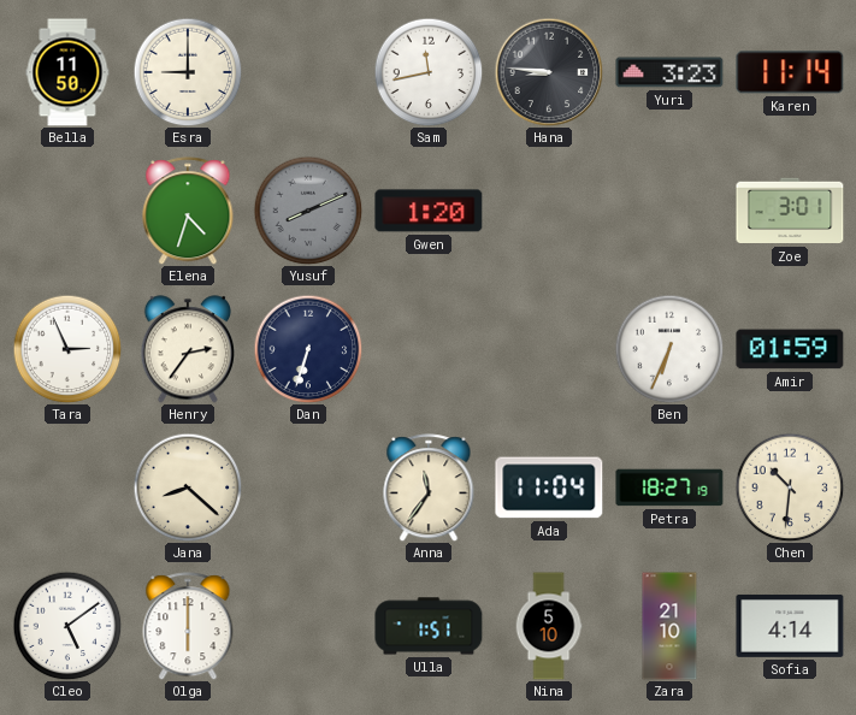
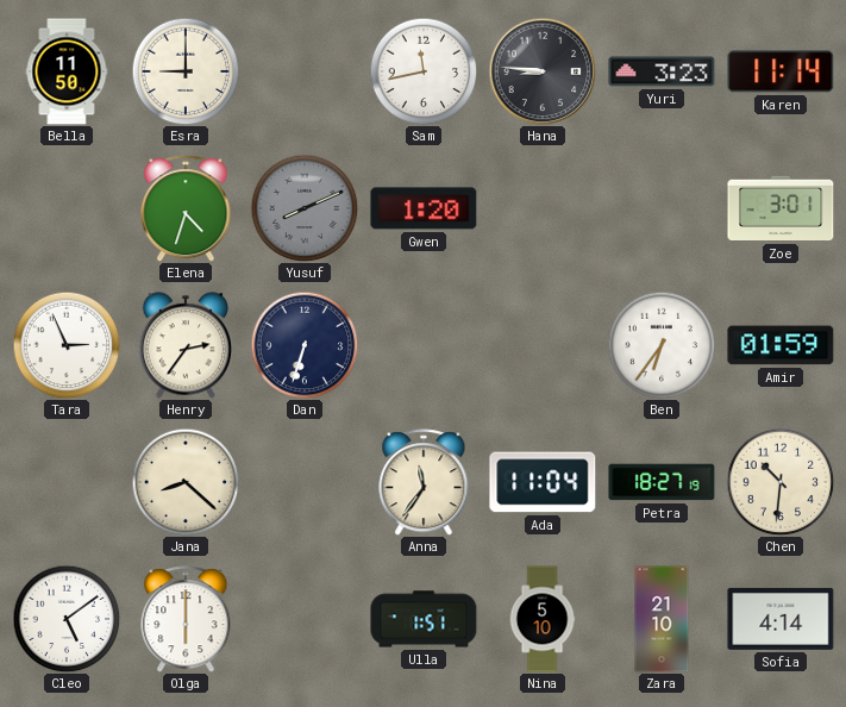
Ben: 6:34 -> 6:36 (662, 345)
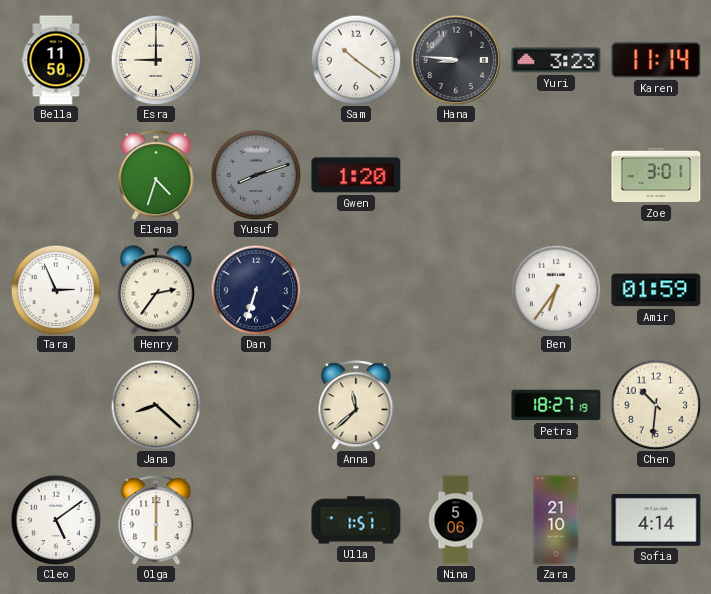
Sam: 11:43 -> 10:21 (356, 60)
Yusuf: 8:11 -> 8:12 (256, 175)
Anna: 11:36 -> 11:38 (356, 405)
Ada: 11:04 -> none (543, 482)
Nina: 5:10 -> 5:06 (456, 520)
